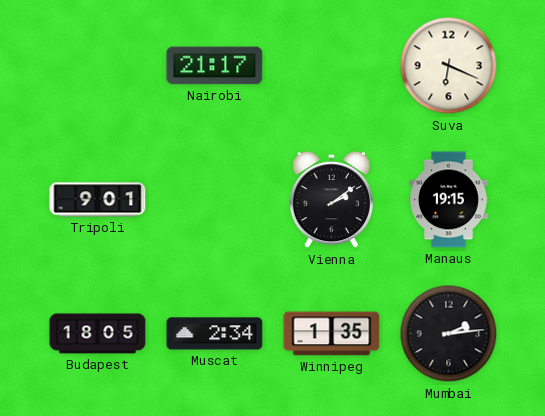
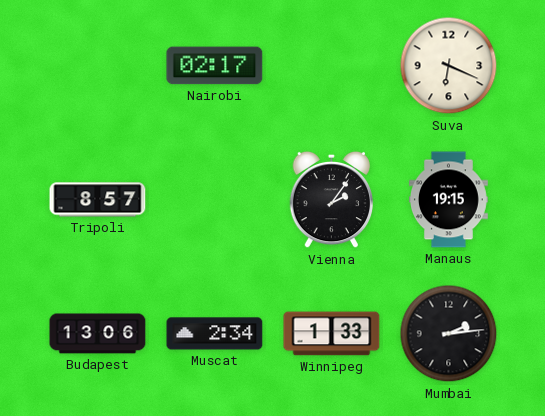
Nairobi: 21:17 -> 02:17 (215, 66)
Tripoli: 9:01 -> 8:57 (98, 200)
Vienna: 2:09 -> 2:06 (332, 200)
Budapest: 18:05 -> 13:06 (98, 334)
Winnipeg: 1:35 -> 1:33 (332, 334)
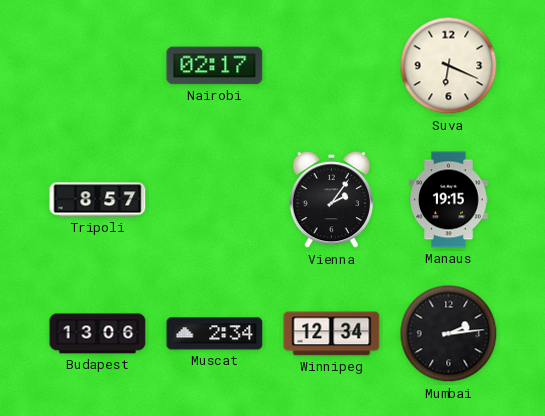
Winnipeg: 1:33 -> 12:34 (332, 334)
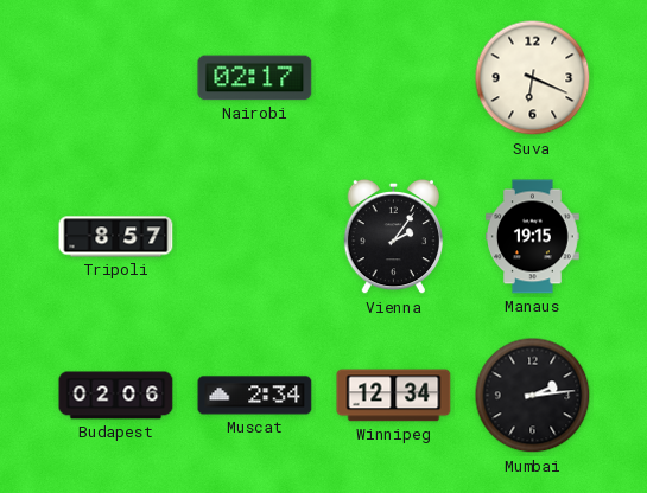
Budapest: 13:06 -> 02:06 (116, 396)
